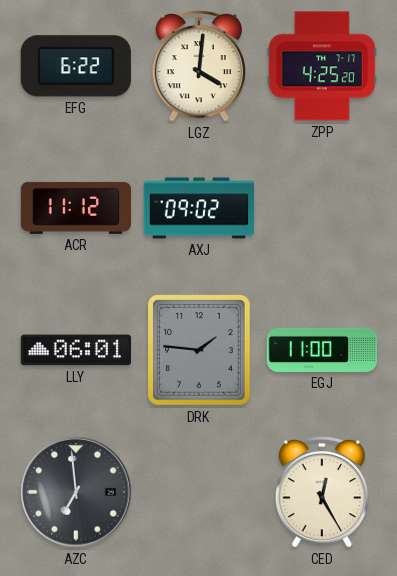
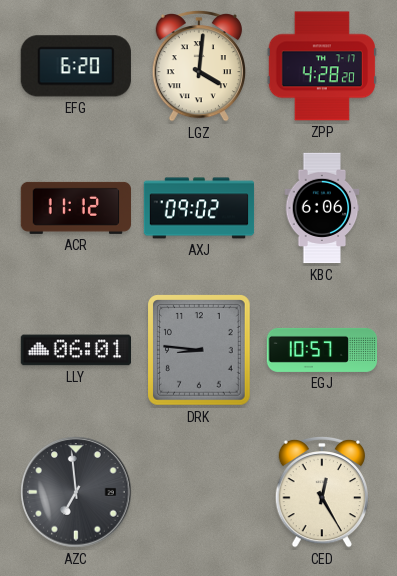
EFG: 6:22 -> 6:20 (76, 66)
ZPP: 4:25 -> 4:28 (322, 66)
KBC: none -> 6:06 (322, 208)
DRK: 1:46 -> 8:46 (200, 351)
EGJ: 11:00 -> 10:57 (322, 350)
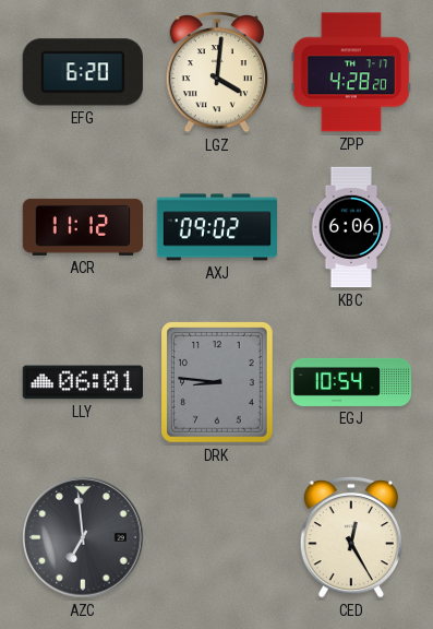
EGJ: 10:57 -> 10:54 (351, 382)
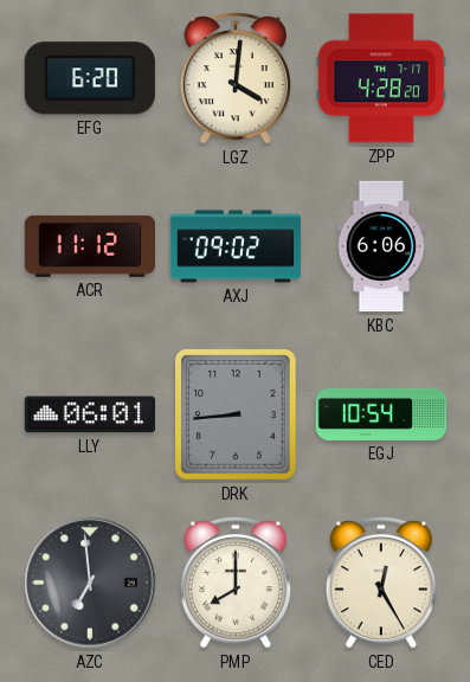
DRK: 8:46 -> 8:44 (237, 416)
PMP: none -> 8:00 (234, 583)
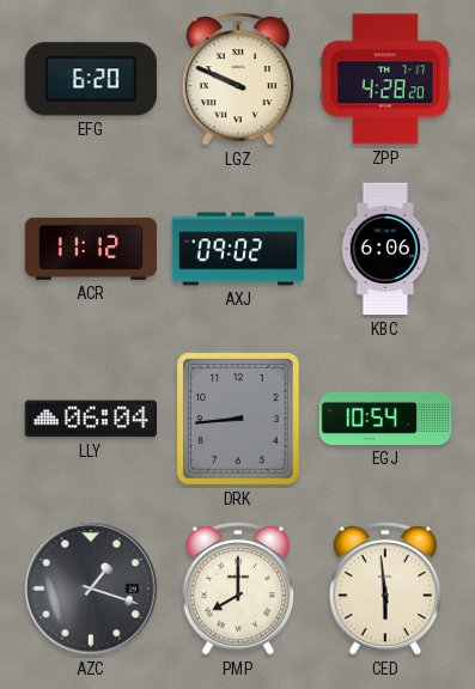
LGZ: 4:01 -> 9:49 (237, 79)
LLY: 06:01 -> 06:04 (90, 419)
AZC: 6:59 -> 1:18 (91, 589)
CED: 12:25 -> 5:59 (384, 589)
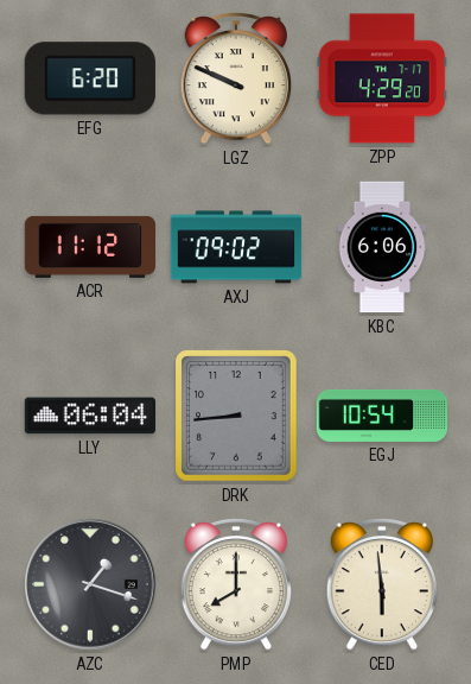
ZPP: 4:28 -> 4:29 (382, 78)
